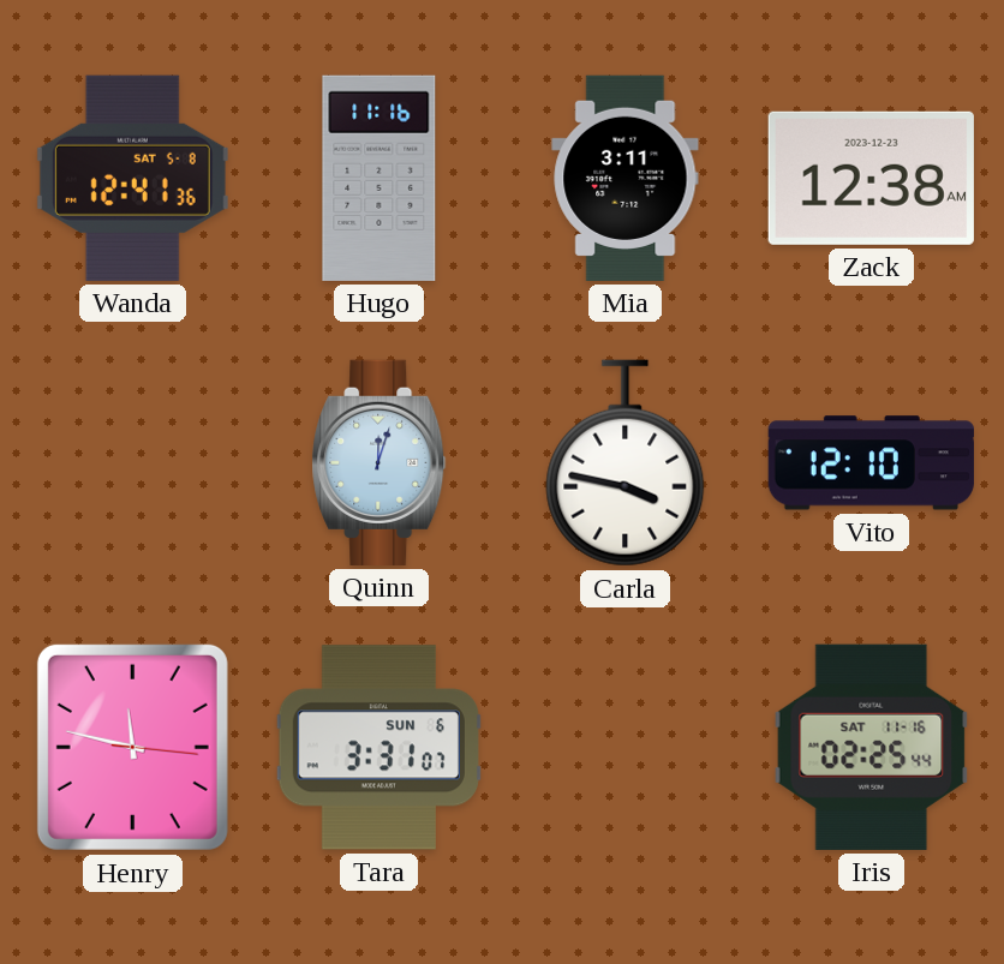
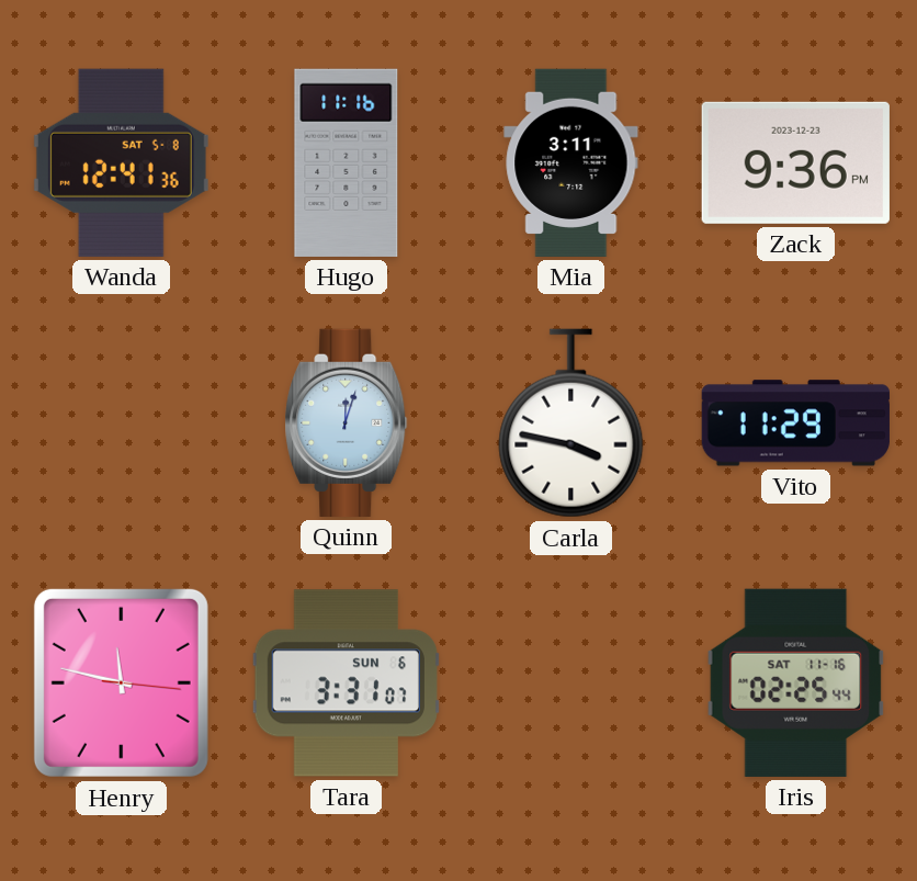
Zack: 12:38 -> 9:36 (795, 162)
Vito: 12:10 -> 11:29 (795, 423)
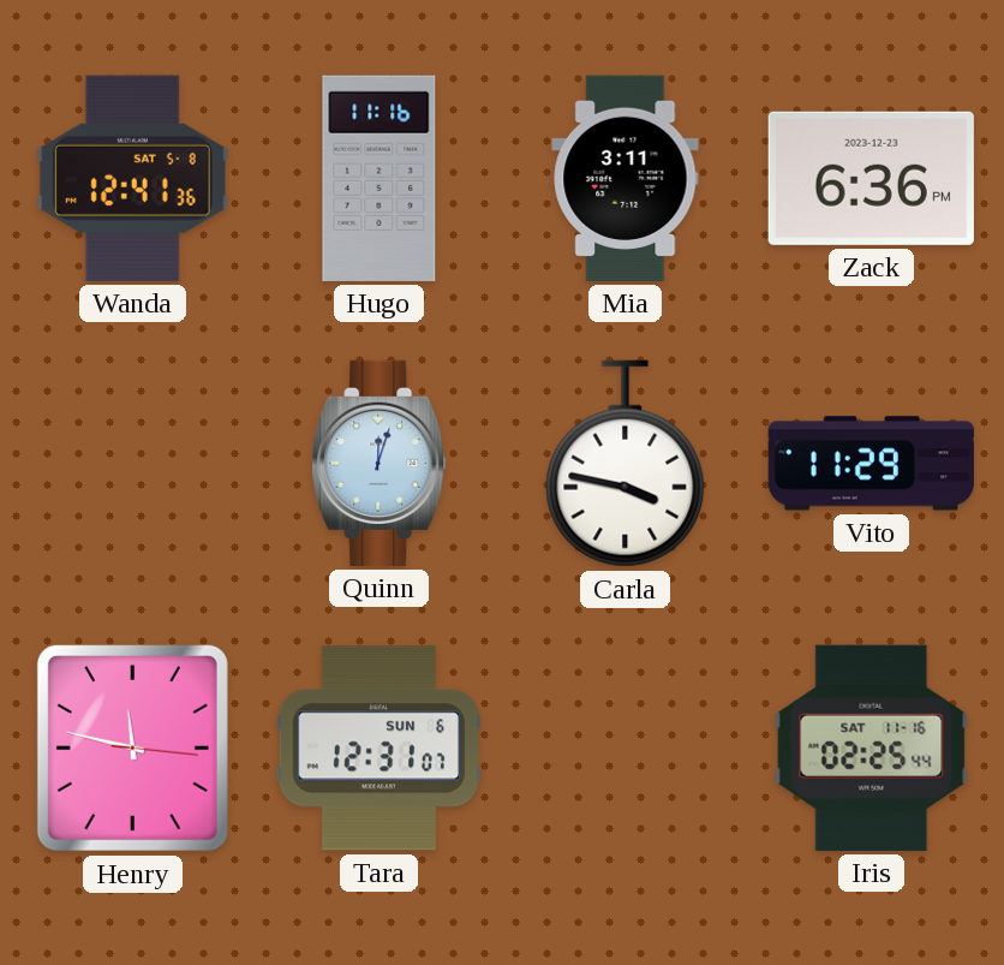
Zack: 9:36 -> 6:36 (871, 178)
Tara: 3:31 -> 12:31 (378, 749)
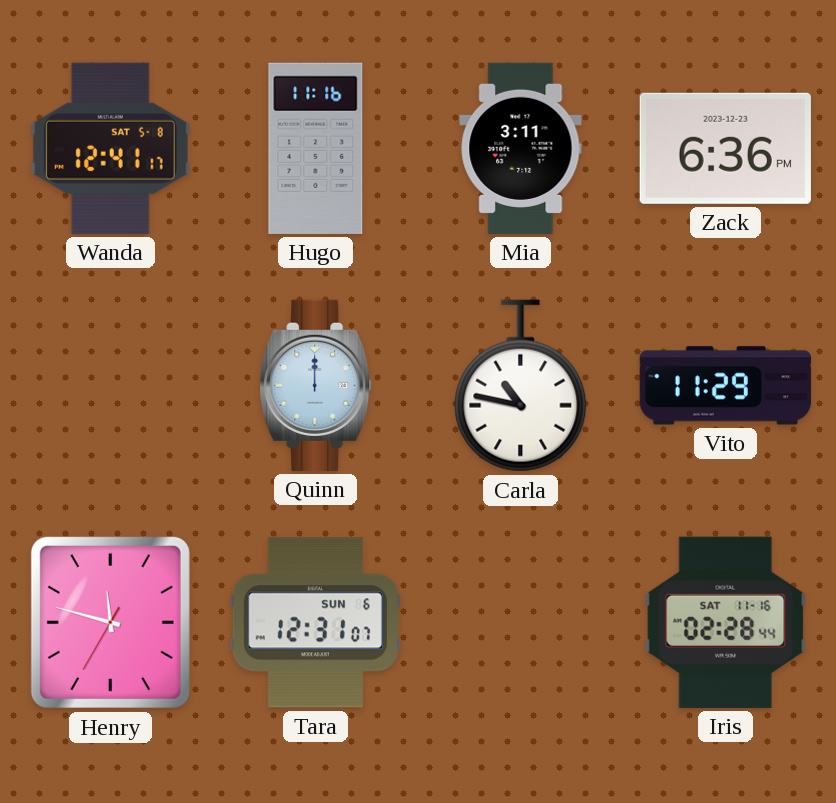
Wanda: 12:41:36 -> 12:41:17 (110, 148)
Quinn: 12:03 -> 12:00 (316, 385)
Carla: 3:47 -> 10:47 (521, 386)
Henry: 11:47:16 -> 11:47:35 (110, 622)
Iris: 02:25 -> 02:28 (726, 622)
